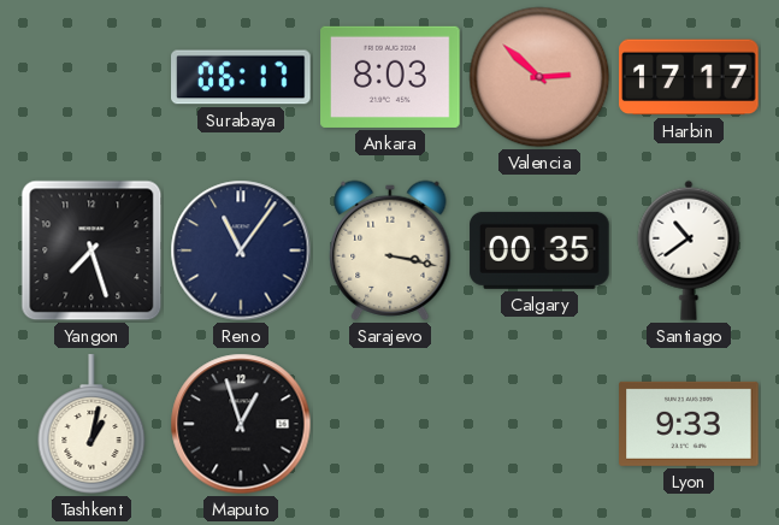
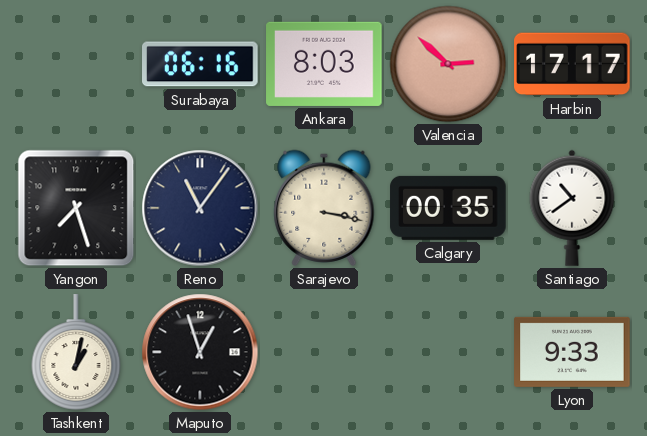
Surabaya: 06:17 -> 06:16 (200, 64)
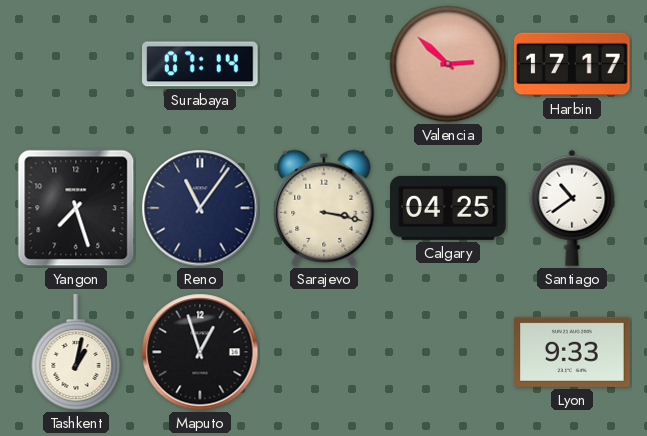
Surabaya: 06:16 -> 07:14 (200, 64)
Ankara: 8:03 -> none (324, 64)
Calgary: 00:35 -> 04:25 (448, 208)
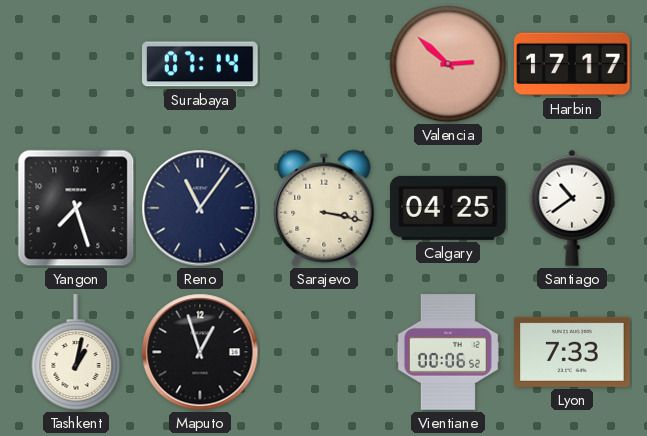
Vientiane: none -> 00:06 (448, 352)
Lyon: 9:33 -> 7:33 (572, 352)
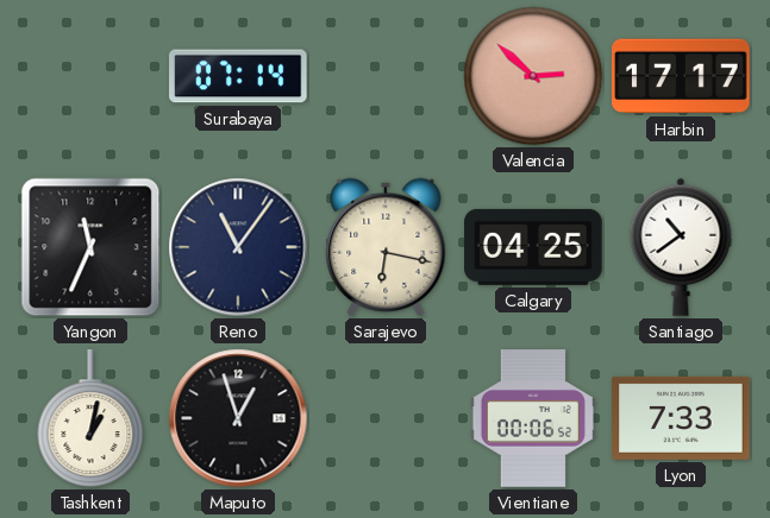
Yangon: 7:27 -> 11:34 (90, 247)
Sarajevo: 3:17 -> 6:17 (386, 247)
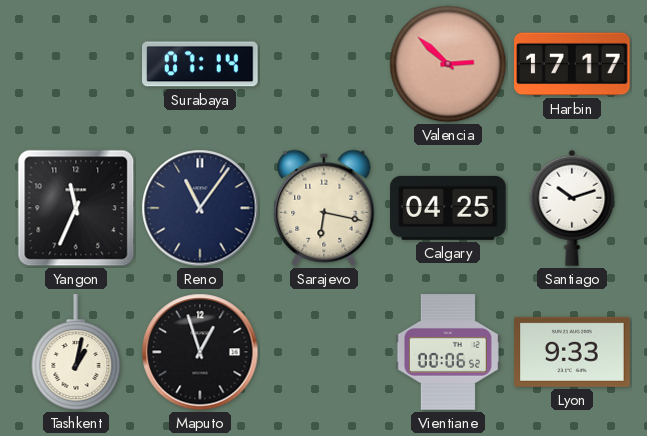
Santiago: 10:39 -> 10:12 (572, 208)
Lyon: 7:33 -> 9:33 (572, 352)
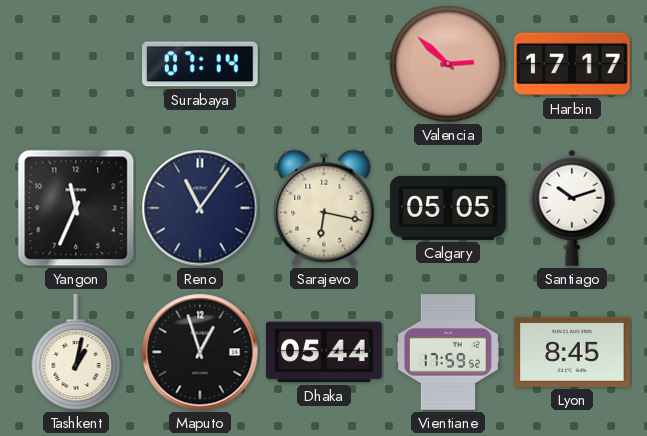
Calgary: 04:25 -> 05:05 (448, 208)
Dhaka: none -> 05:44 (324, 352)
Vientiane: 00:06 -> 17:59 (448, 352)
Lyon: 9:33 -> 8:45 (572, 352)
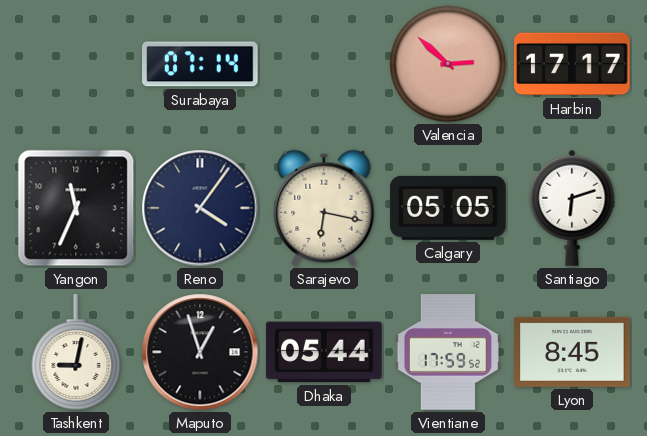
Reno: 11:06 -> 4:06 (200, 208)
Santiago: 10:12 -> 6:12 (572, 208)
Tashkent: 1:02 -> 9:02 (76, 352)
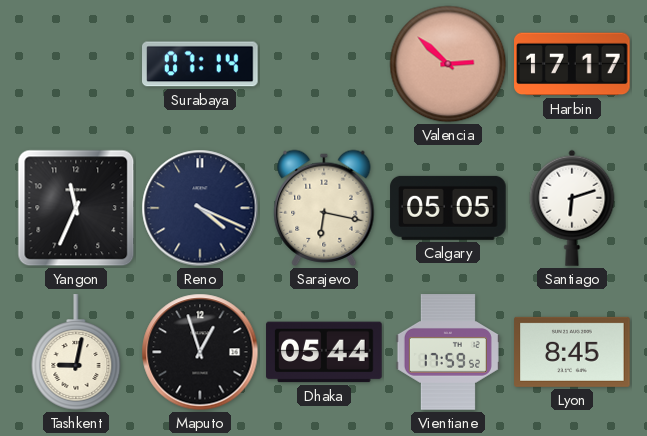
Reno: 4:06 -> 4:19 (200, 208)
